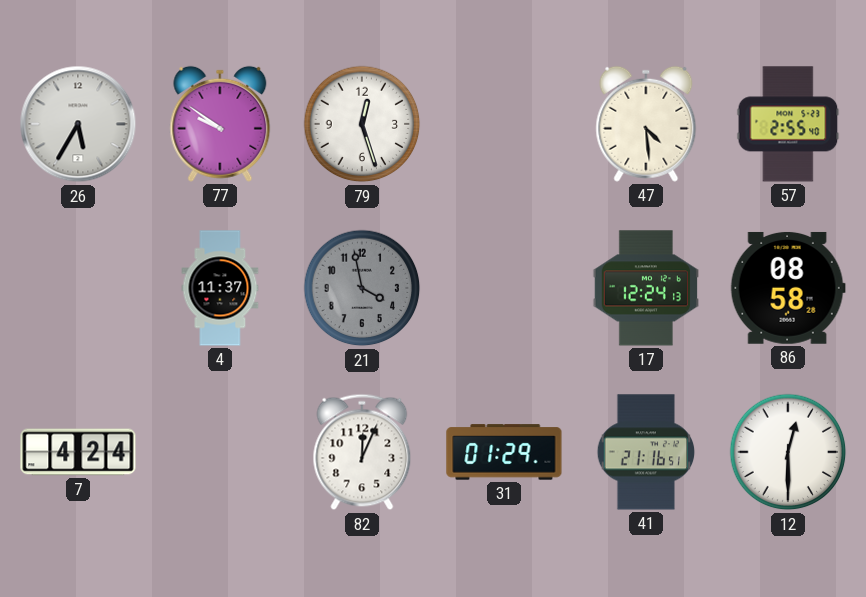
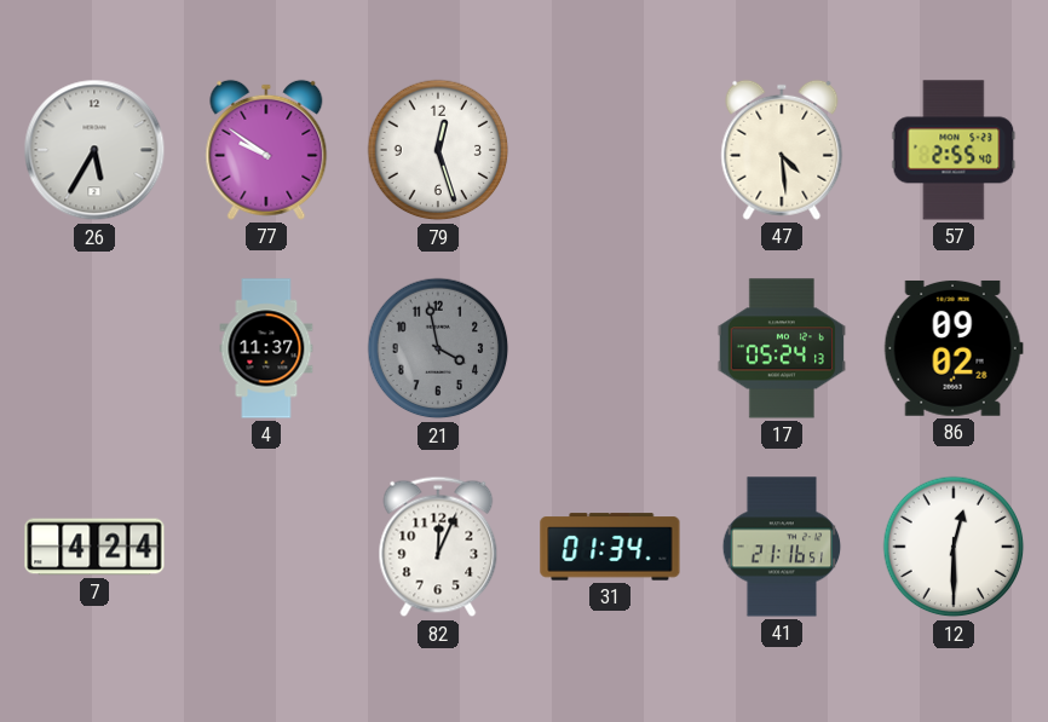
17: 12:24 -> 05:24 (781, 348)
86: 08:58 -> 09:02 (954, 348)
31: 01:29 -> 01:34 (610, 547)
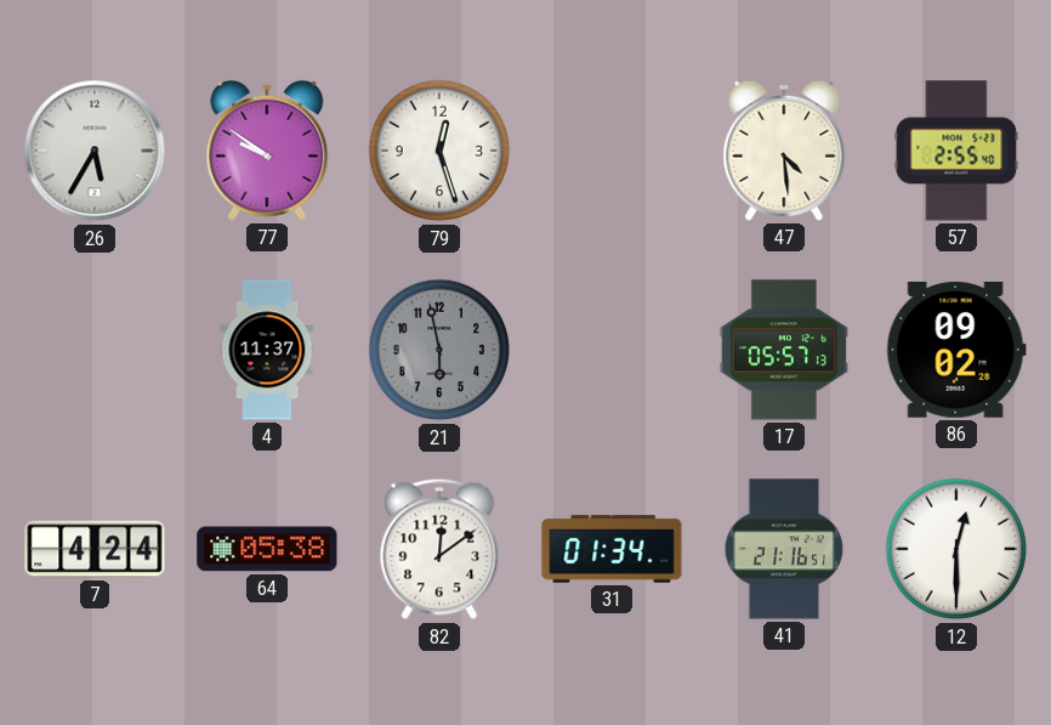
21: 3:58 -> 5:58 (439, 350)
17: 05:24 -> 05:57 (783, 350)
64: none -> 05:38 (267, 549)
82: 12:04 -> 12:09 (439, 549)
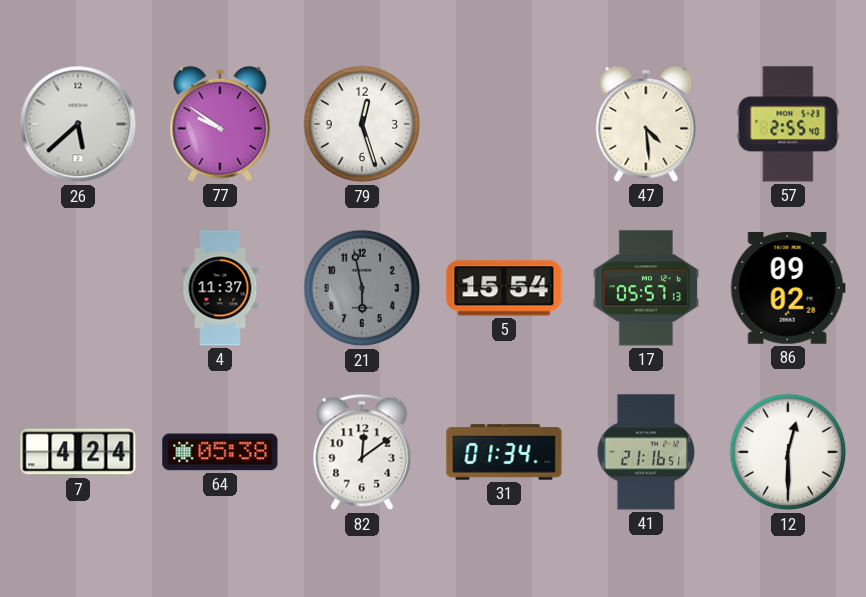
26: 5:35 -> 5:38 (78, 124)
5: none -> 15:54 (504, 288)
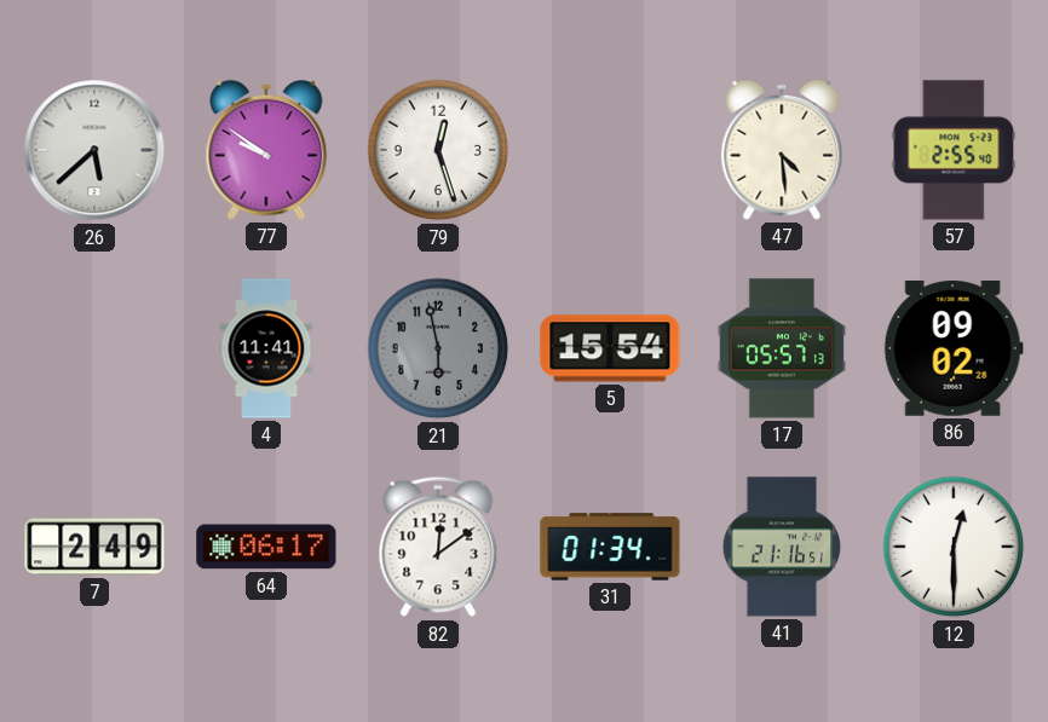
4: 11:37 -> 11:41 (266, 348)
7: 4:24 -> 2:49 (94, 547)
64: 05:38 -> 06:17 (266, 547)
